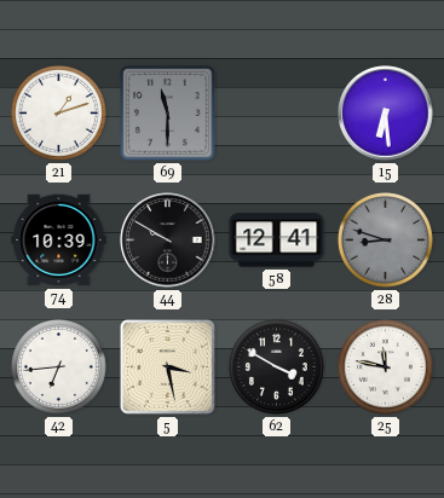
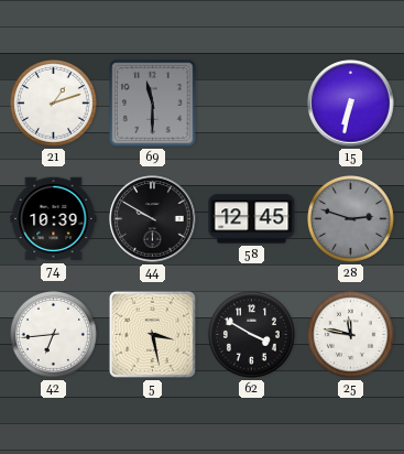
15: 6:29 -> 6:32 (351, 104)
58: 12:41 -> 12:45 (252, 219)
28: 8:48 -> 2:48 (350, 218)
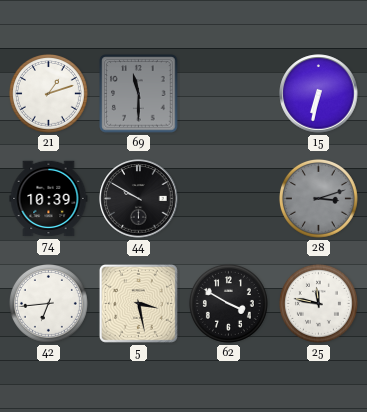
58: 12:45 -> none (252, 219)
28: 2:48 -> 3:12 (318, 198)
